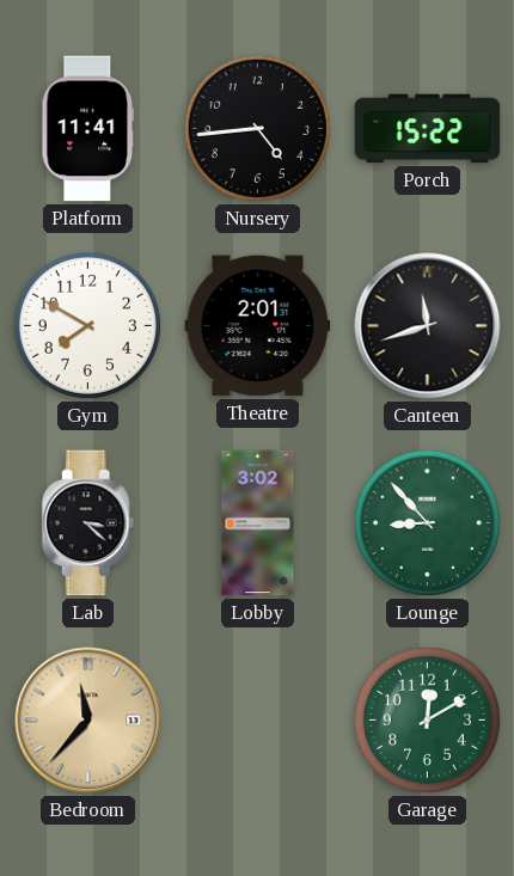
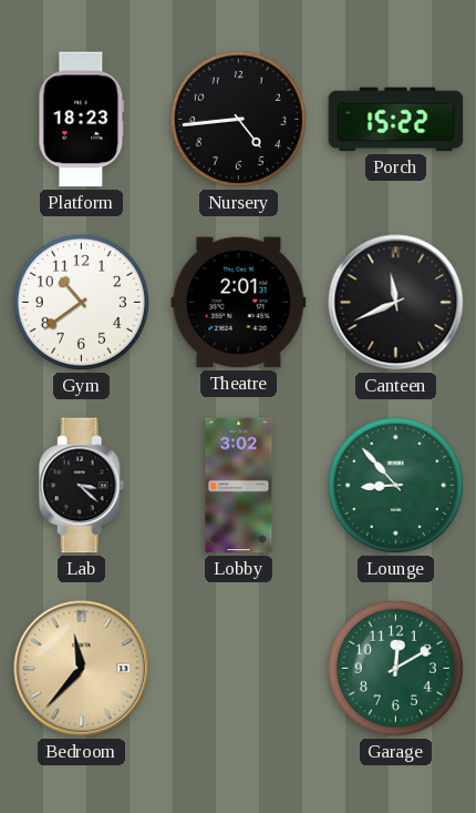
Platform: 11:41 -> 18:23 (82, 120)
Gym: 7:50 -> 10:39 (81, 302)
Canteen: 11:42 -> 11:41 (396, 303)
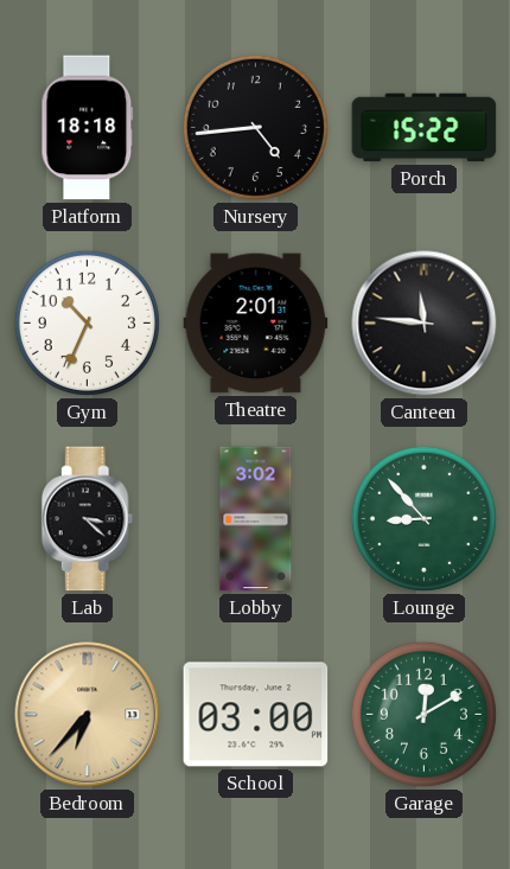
Platform: 18:23 -> 18:18 (88, 128)
Gym: 10:39 -> 10:34 (87, 322)
Canteen: 11:41 -> 11:46 (425, 324)
Bedroom: 11:37 -> 6:37 (88, 715)
School: none -> 03:00 (256, 715)
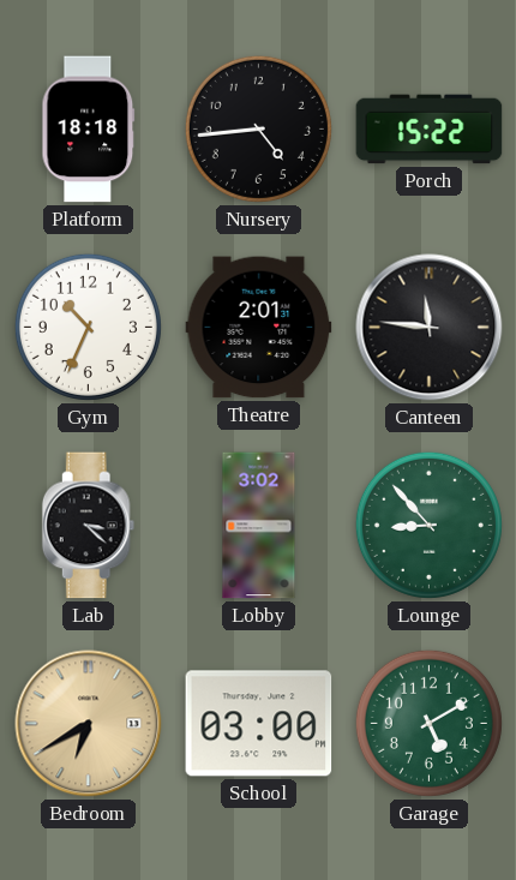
Bedroom: 6:37 -> 6:40 (89, 724)
Garage: 12:10 -> 5:10 (428, 723)
